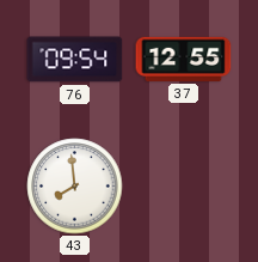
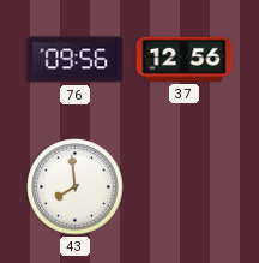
76: 09:54 -> 09:56 (76, 60)
37: 12:55 -> 12:56 (185, 59)
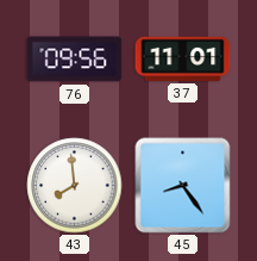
37: 12:56 -> 11:01 (183, 58)
45: none -> 8:24 (183, 186)
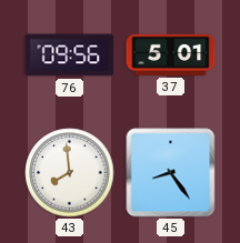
37: 11:01 -> 5:01 (171, 54)
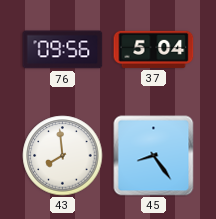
37: 5:01 -> 5:04 (154, 49)
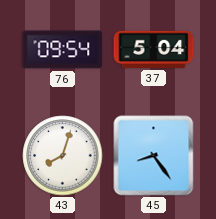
76: 09:56 -> 09:54 (63, 50)
43: 7:59 -> 8:03 (63, 156)
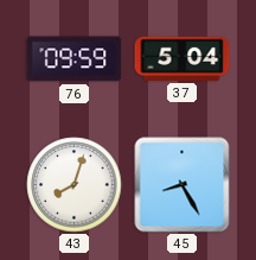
76: 09:54 -> 09:59 (75, 59)
45: 8:24 -> 8:25 (183, 185)
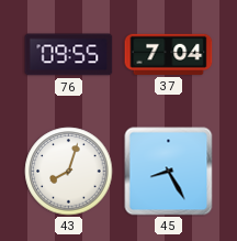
76: 09:59 -> 09:55 (69, 55)
37: 5:04 -> 7:04 (169, 54)
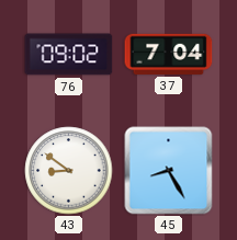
76: 09:55 -> 09:02 (69, 55)
43: 8:03 -> 8:51 (69, 171)
